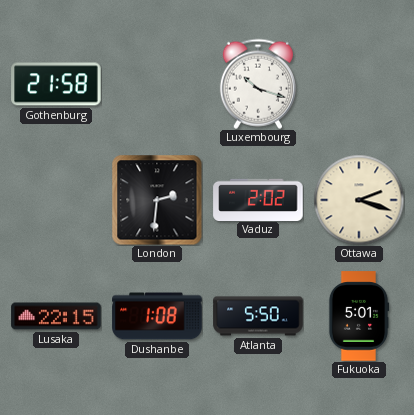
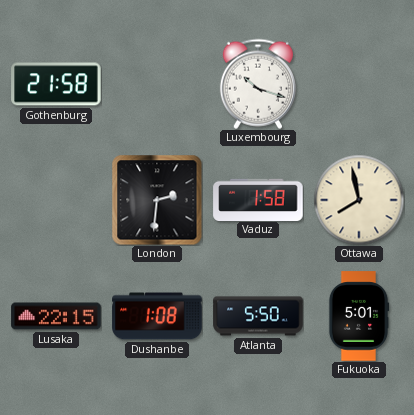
Vaduz: 2:02 -> 1:58 (258, 199)
Ottawa: 2:18 -> 7:58 (359, 200)
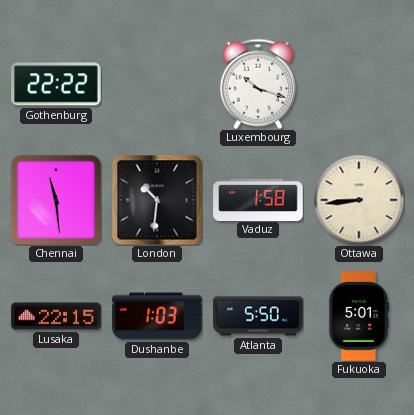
Gothenburg: 21:58 -> 22:22 (56, 84)
Chennai: none -> 11:29 (55, 199)
London: 2:31 -> 10:31 (157, 200)
Ottawa: 7:58 -> 8:44 (359, 200)
Dushanbe: 1:08 -> 1:03 (157, 316)
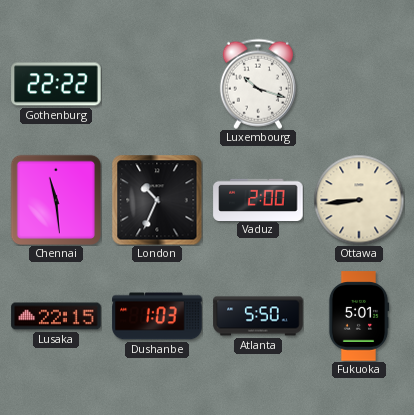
London: 10:31 -> 10:34 (157, 200)
Vaduz: 1:58 -> 2:00 (258, 199)
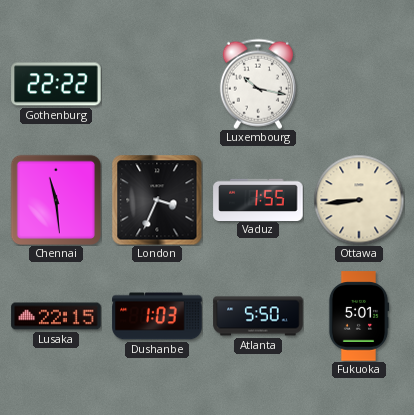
Luxembourg: 10:18 -> 10:17 (258, 84)
London: 10:34 -> 3:34 (157, 200)
Vaduz: 2:00 -> 1:55 (258, 199)
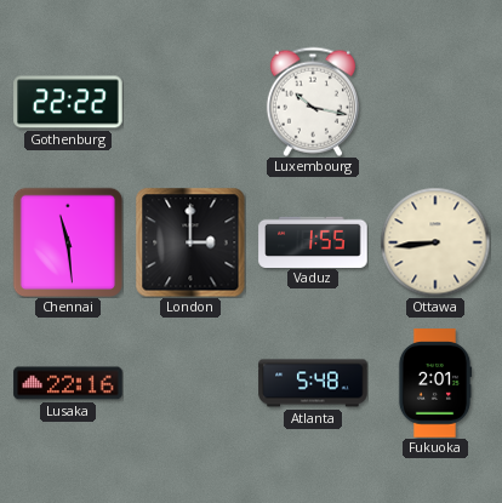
London: 3:34 -> 3:00 (190, 242)
Lusaka: 22:15 -> 22:16 (68, 383)
Dushanbe: 1:03 -> none (157, 316)
Atlanta: 5:50 -> 5:48 (313, 383)
Fukuoka: 5:01 -> 2:01 (435, 383)
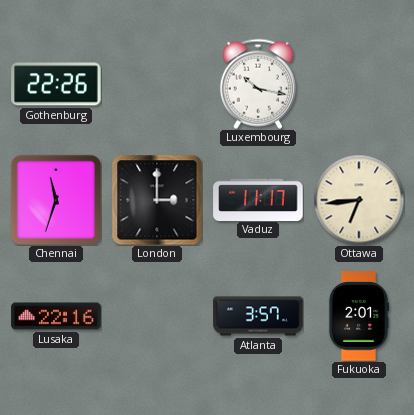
Gothenburg: 22:22 -> 22:26 (56, 84)
Chennai: 11:29 -> 11:33 (55, 199)
Vaduz: 1:55 -> 11:17 (258, 199)
Ottawa: 8:44 -> 6:44 (359, 200)
Atlanta: 5:48 -> 3:57 (258, 316)
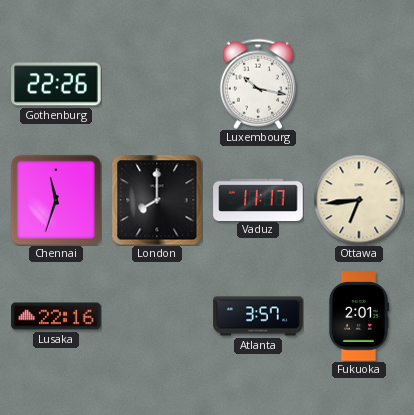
London: 3:00 -> 8:00 (157, 200)
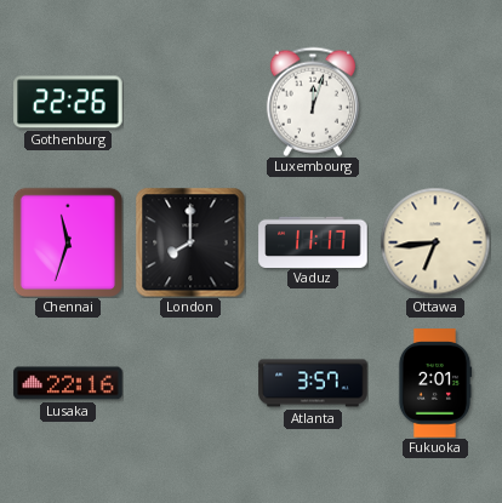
Luxembourg: 10:17 -> 12:03 (313, 102)
